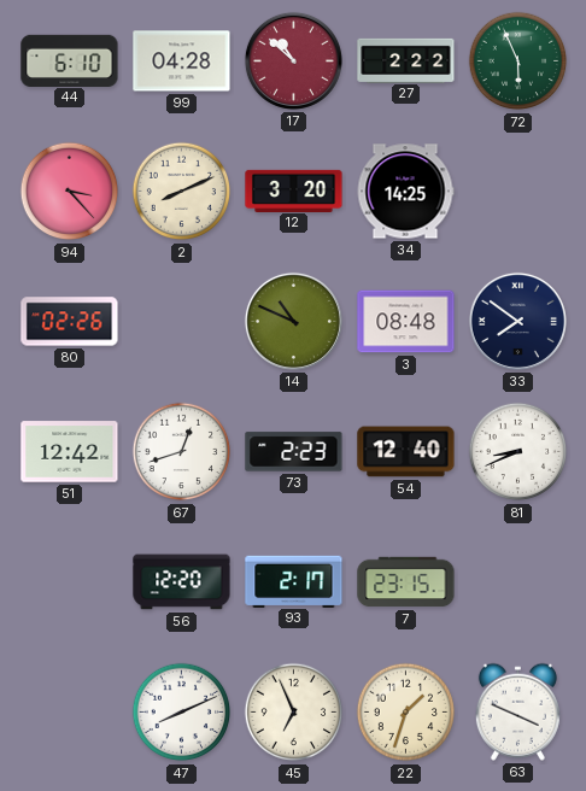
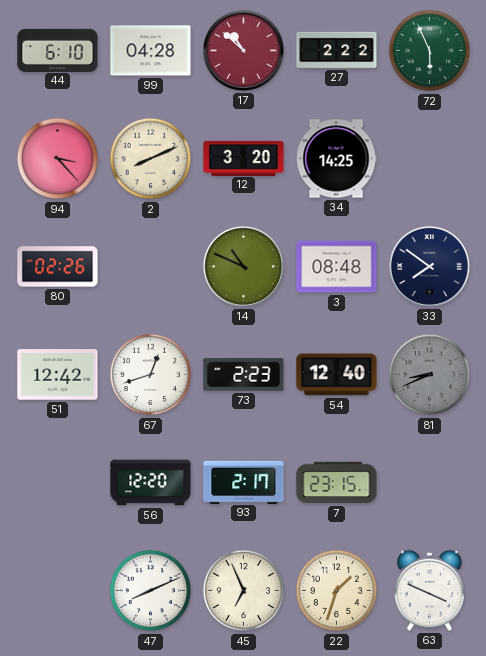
81 dial: white -> grey (430, 375)
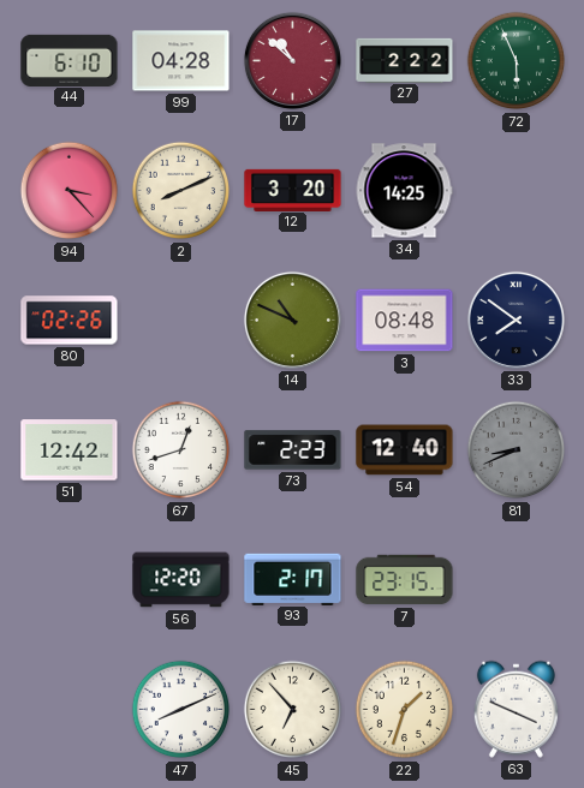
45: 6:56 -> 6:53 (293, 710)
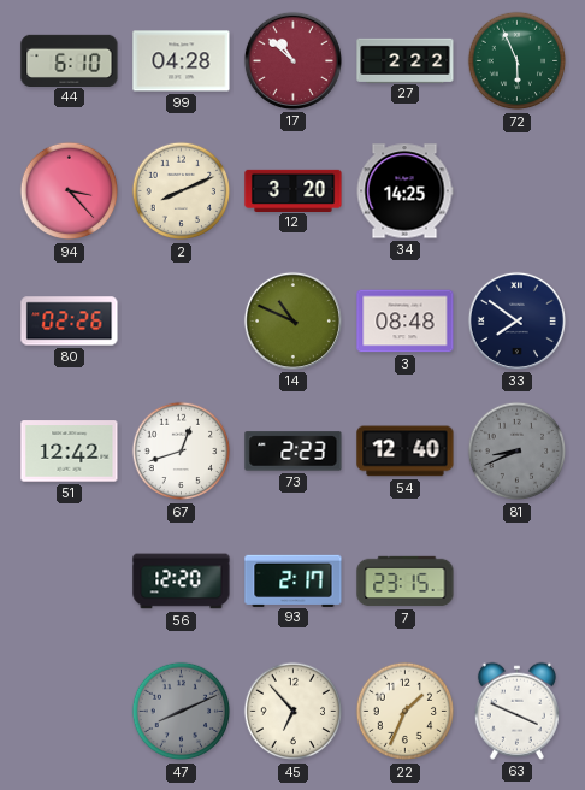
47 dial: white -> grey (182, 712)
22: 1:33 -> 1:34 (406, 712)
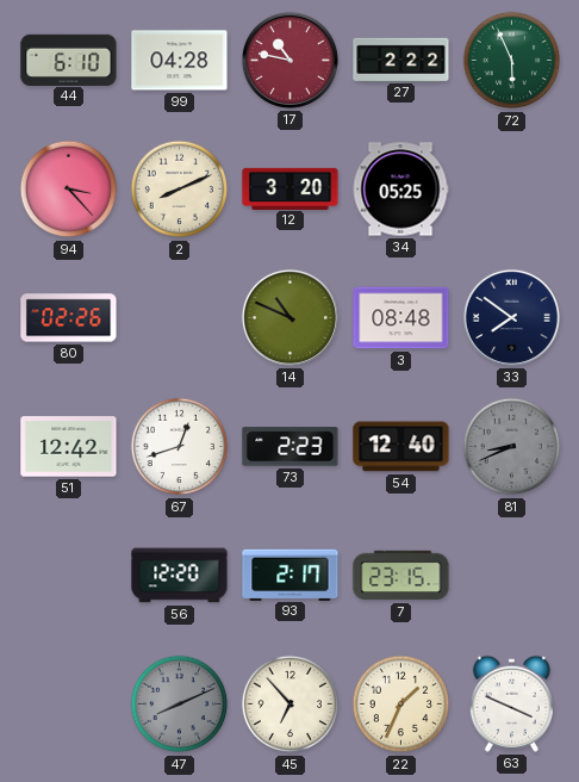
17: 10:52 -> 10:47 (289, 60)
34: 14:25 -> 05:25 (400, 190)
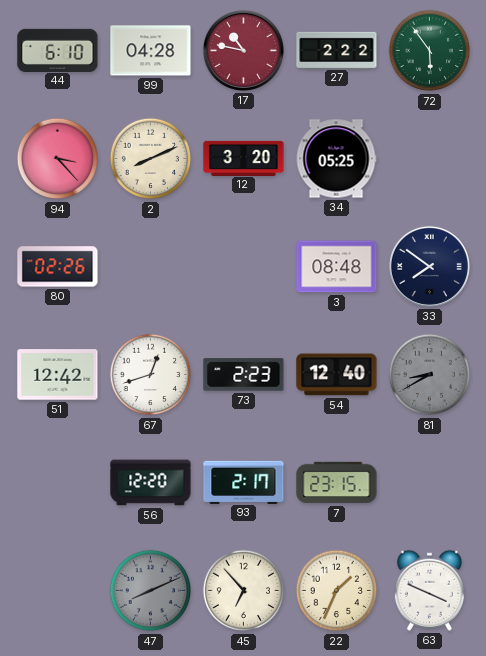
72: 5:56 -> 5:54 (430, 51)
14: 10:49 -> none (289, 317)
81: 8:41 -> 8:40 (430, 375)
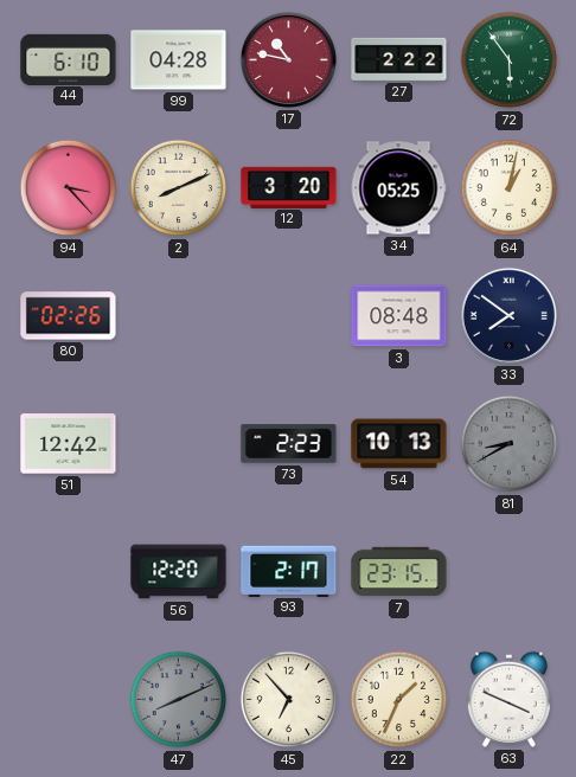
64: none -> 1:02 (510, 188)
67: 12:42 -> none (151, 375)
54: 12:40 -> 10:13 (399, 444)
